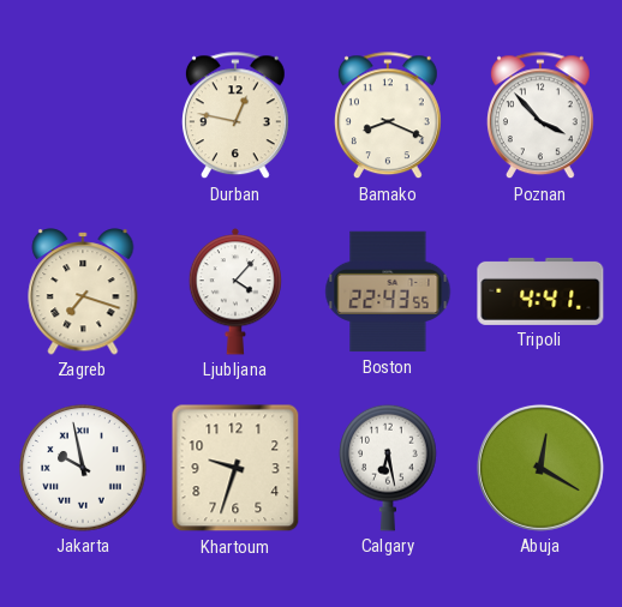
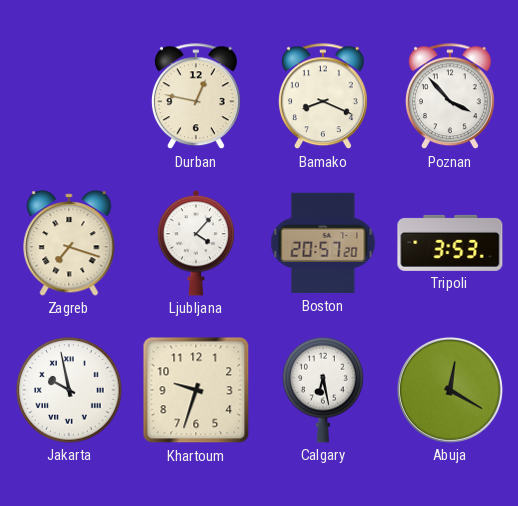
Boston: 22:43 -> 20:57 (323, 243)
Tripoli: 4:41 -> 3:53 (450, 243)
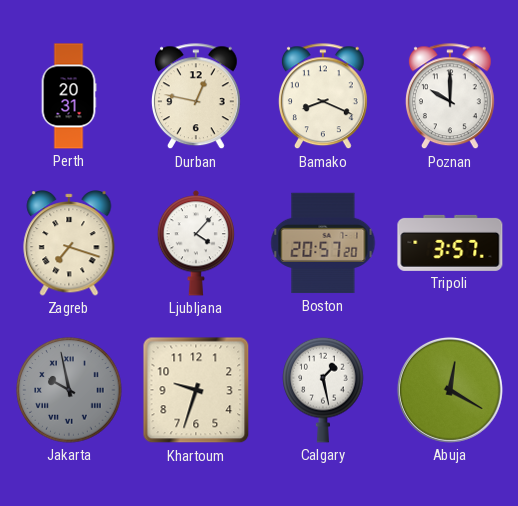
Perth: none -> 20:31 (69, 96)
Poznan: 3:53 -> 10:00 (450, 97)
Tripoli: 3:53 -> 3:57 (450, 243)
Jakarta dial: white -> grey (69, 390)
Calgary: 6:28 -> 1:28 (323, 390)
